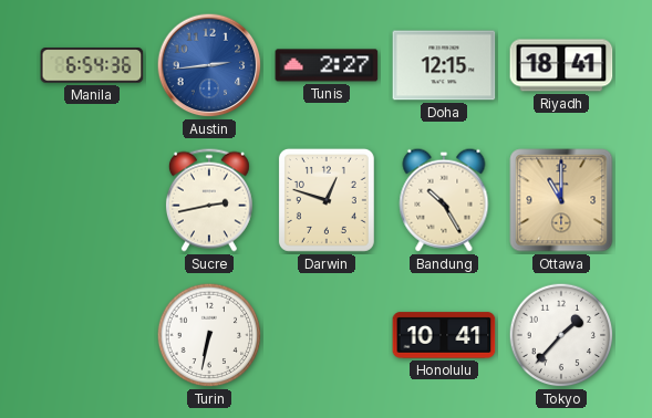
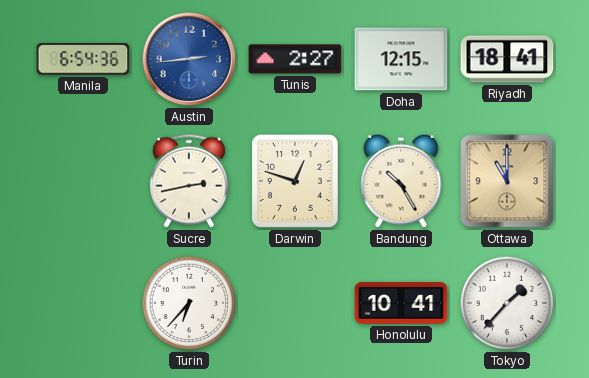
Turin: 6:32 -> 6:37 (189, 303)
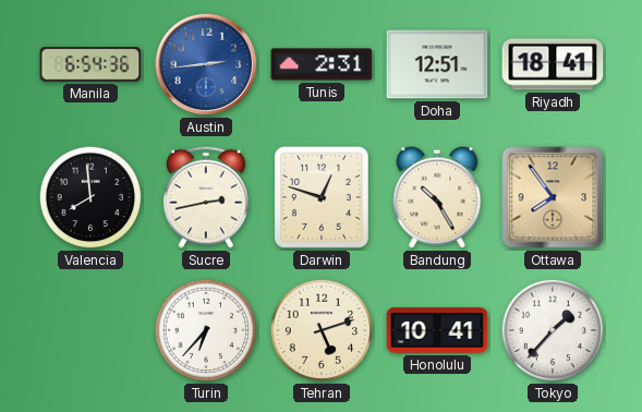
Tunis: 2:27 -> 2:31 (322, 64)
Doha: 12:15 -> 12:51 (437, 64)
Valencia: none -> 7:59 (90, 197)
Ottawa: 11:00 -> 7:54 (553, 197)
Tehran: none -> 5:12 (322, 330)
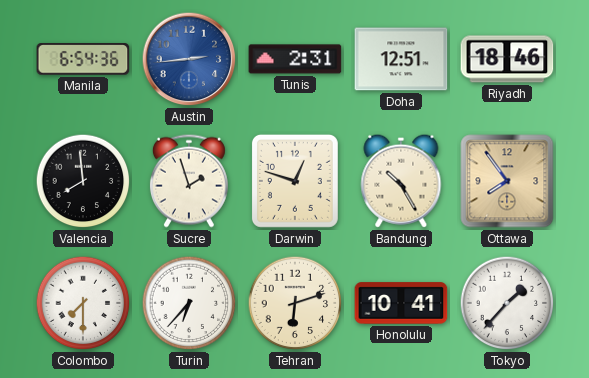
Riyadh: 18:41 -> 18:46 (507, 59)
Sucre: 2:43 -> 1:57 (189, 181)
Colombo: none -> 7:30 (83, 303)
Tehran: 5:12 -> 6:12 (295, 303)
